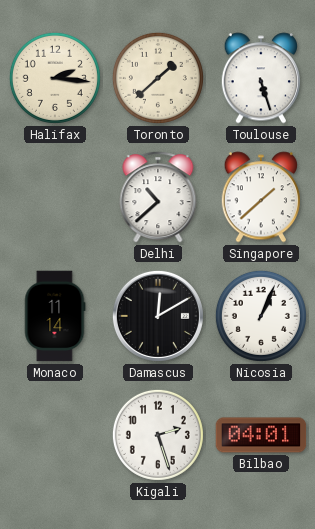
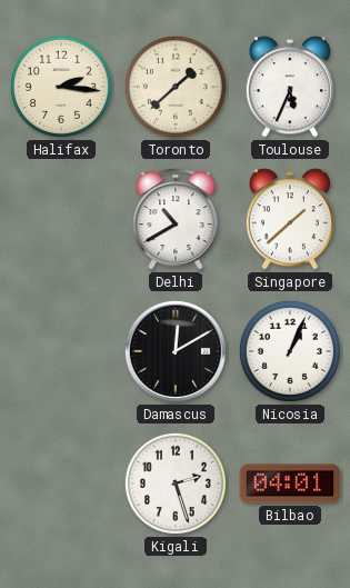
Toulouse: 5:27 -> 5:34 (289, 87)
Delhi: 10:38 -> 10:40 (176, 219)
Monaco: 11:14 -> none (55, 316)
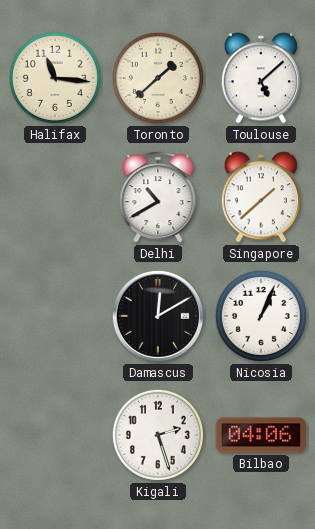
Halifax: 2:16 -> 11:16 (55, 78)
Toulouse: 5:34 -> 5:08 (260, 78)
Bilbao: 04:01 -> 04:06 (261, 435)
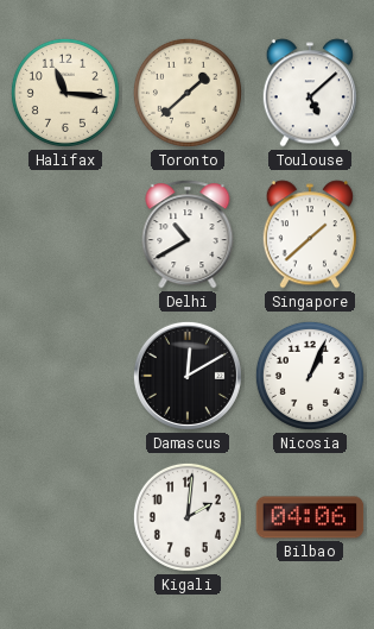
Kigali: 2:27 -> 2:01 (188, 517)
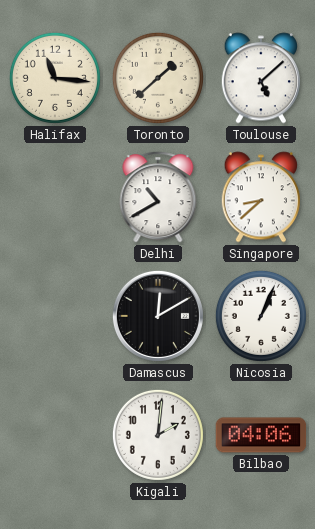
Singapore: 1:38 -> 8:38 (260, 197)
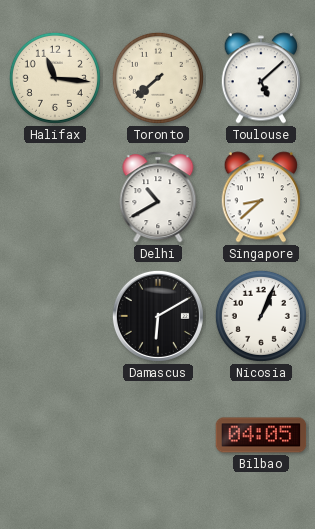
Toronto: 1:38 -> 7:38 (158, 78)
Damascus: 12:10 -> 6:10 (158, 316)
Kigali: 2:01 -> none (158, 435)
Bilbao: 04:06 -> 04:05 (261, 435)
